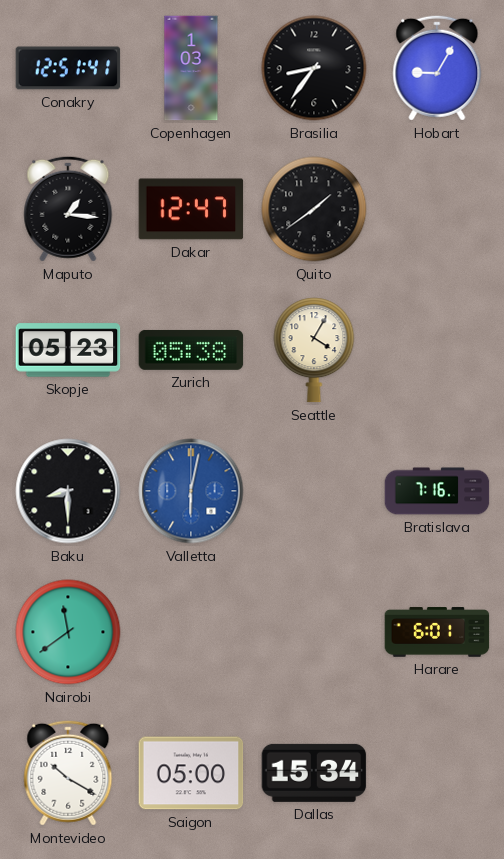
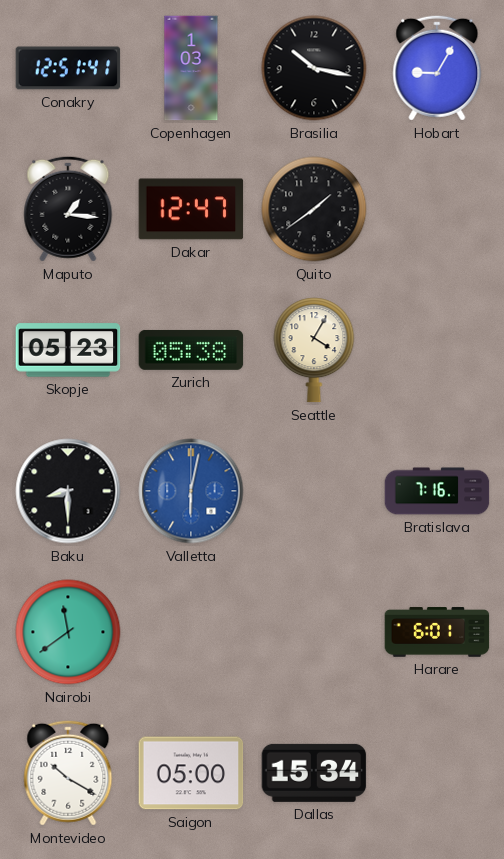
Brasilia: 8:36 -> 10:17 (314, 68)
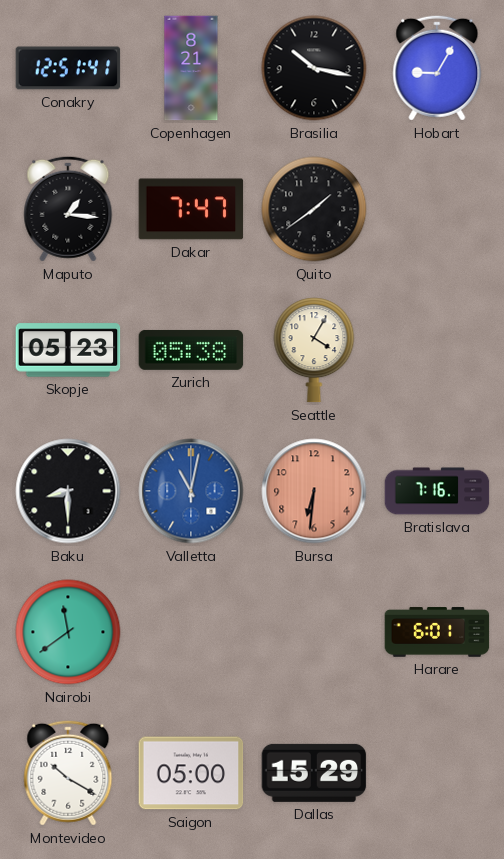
Copenhagen: 1:03 -> 8:21 (191, 68)
Dakar: 12:47 -> 7:47 (191, 209)
Valletta: 6:02 -> 11:02 (191, 491)
Bursa: none -> 6:31 (314, 491)
Dallas: 15:34 -> 15:29 (314, 773)
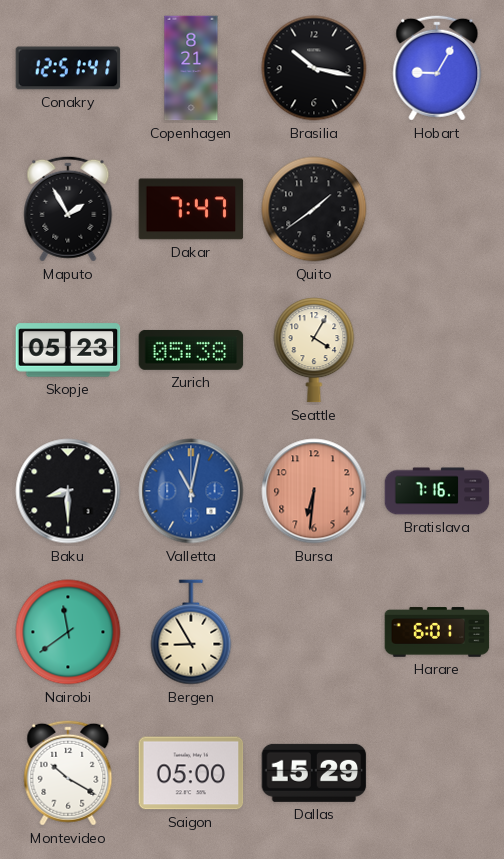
Maputo: 1:16 -> 1:55 (68, 209)
Bergen: none -> 8:55 (191, 632)
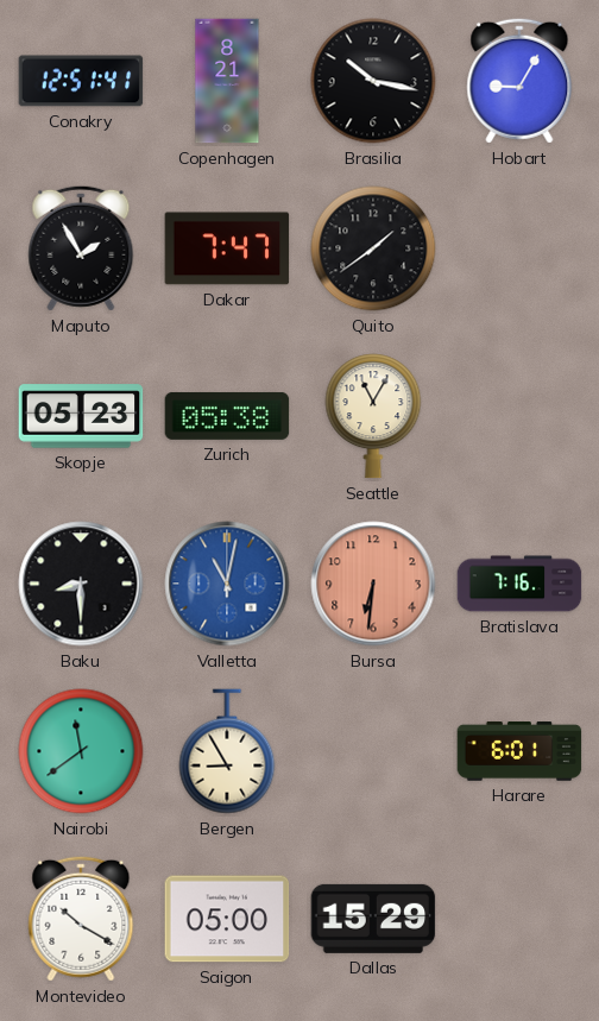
Seattle: 4:05 -> 11:05 (373, 416)
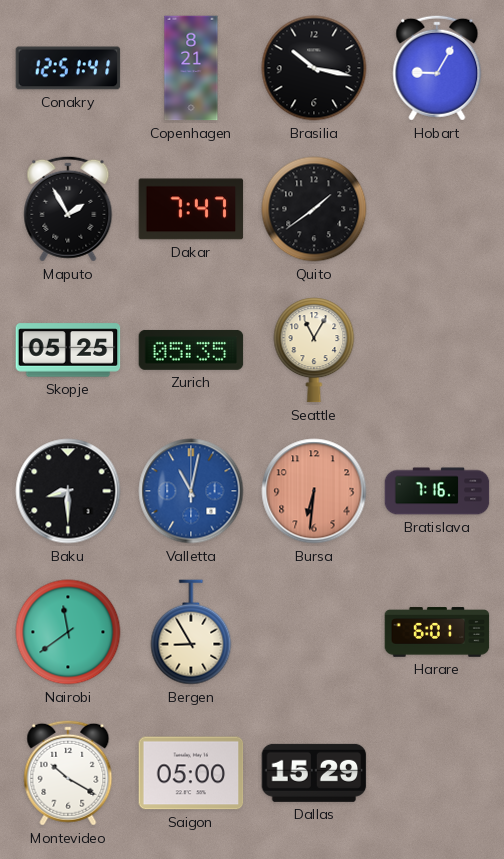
Skopje: 05:23 -> 05:25 (68, 350)
Zurich: 05:38 -> 05:35 (191, 350)
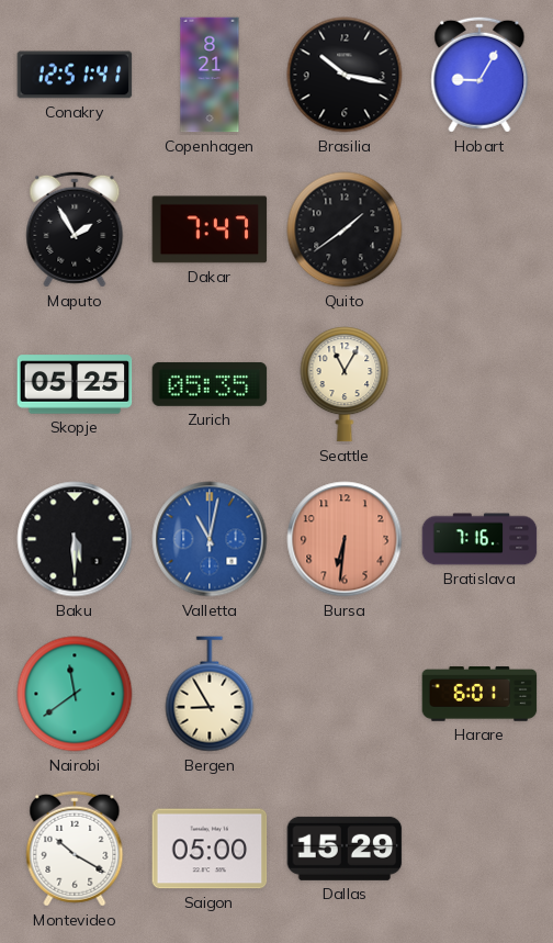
Baku: 8:30 -> 5:30 (75, 539)
